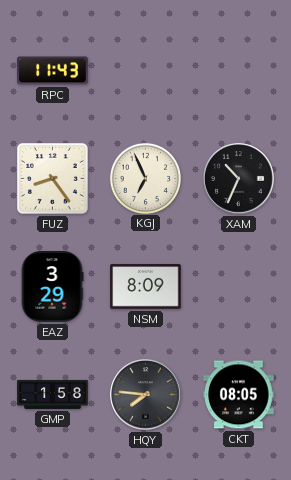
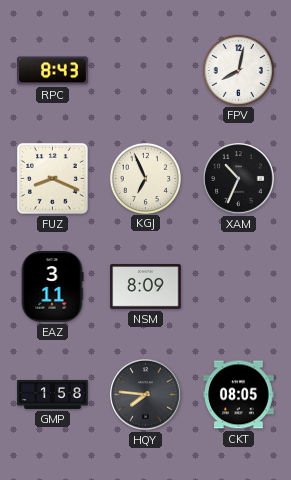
RPC: 11:43 -> 8:43 (53, 71)
FPV: none -> 8:02 (238, 70)
FUZ: 8:24 -> 8:19 (52, 179)
EAZ: 3:29 -> 3:11 (52, 287)
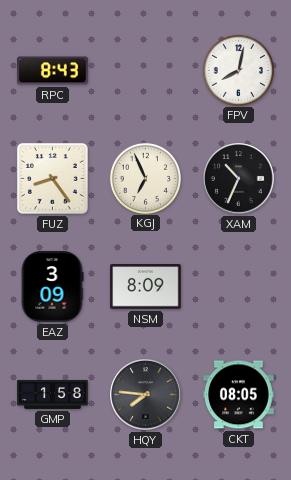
FUZ: 8:19 -> 8:24 (52, 179)
EAZ: 3:11 -> 3:09 (52, 287)
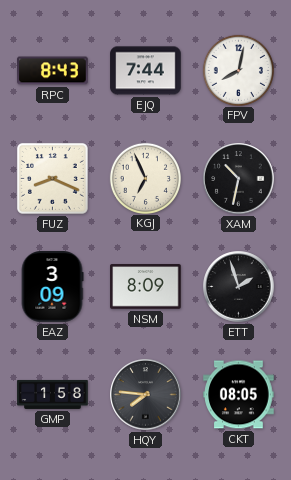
EJQ: none -> 7:44 (146, 71)
FUZ: 8:24 -> 8:19 (52, 179)
XAM: 10:34 -> 10:32 (239, 179)
ETT: none -> 1:57 (239, 287)
